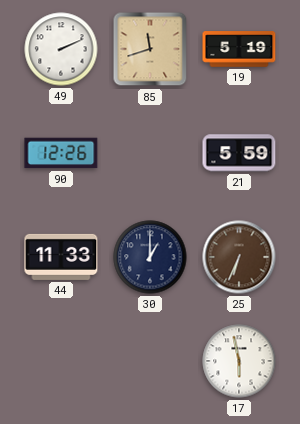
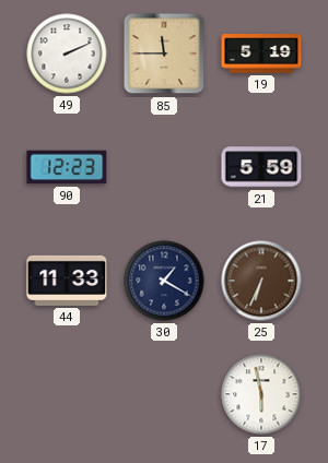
85: 11:42 -> 11:45 (164, 54)
90: 12:26 -> 12:23 (67, 167)
30: 1:00 -> 1:20 (164, 281)
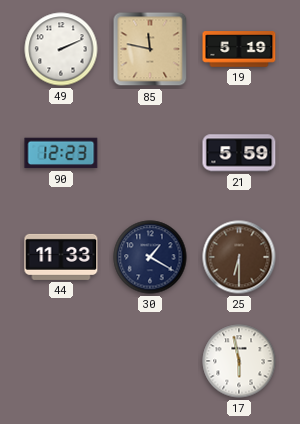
85: 11:45 -> 11:47 (150, 49)
25: 6:34 -> 6:30 (239, 257)
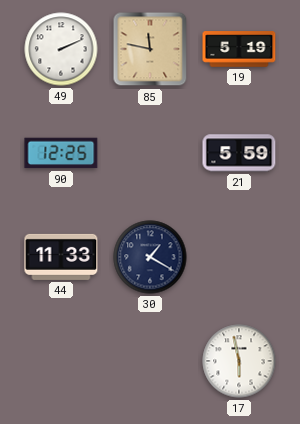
90: 12:23 -> 12:25 (61, 153)
25: 6:30 -> none (239, 257)
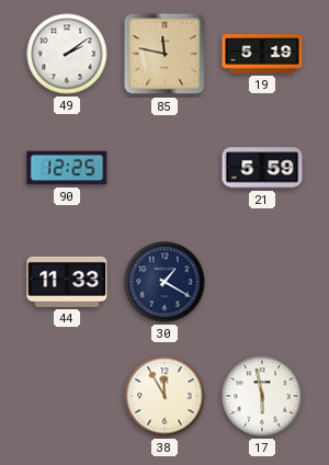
49: 2:11 -> 2:09 (67, 54)
38: none -> 11:55 (164, 396)
